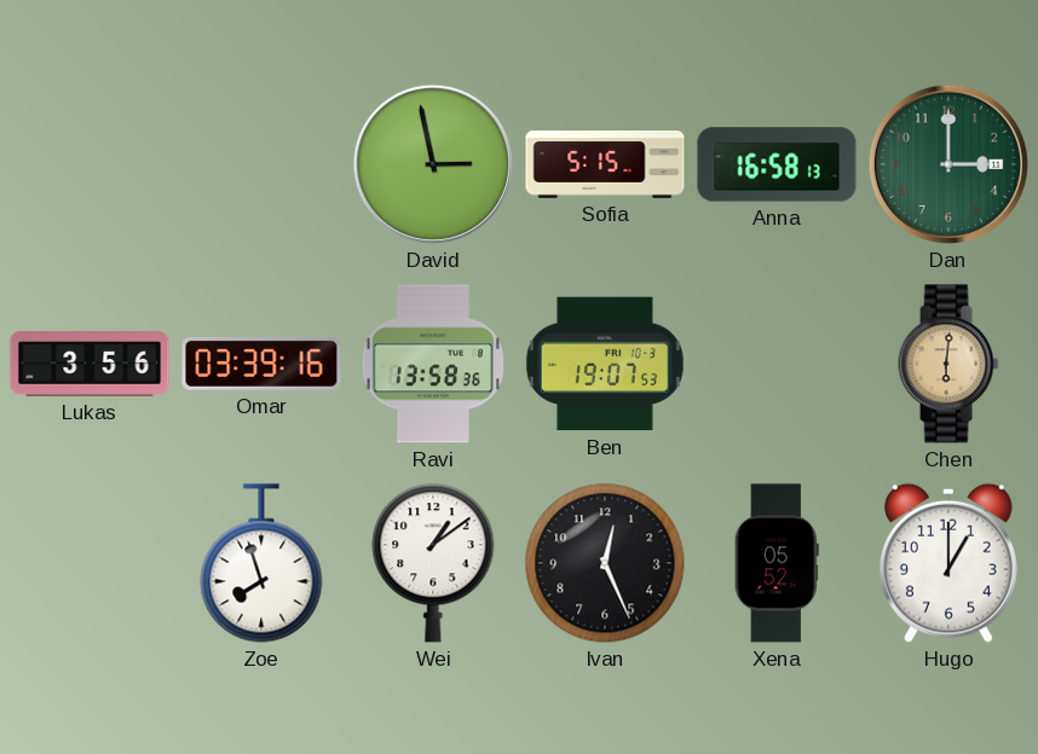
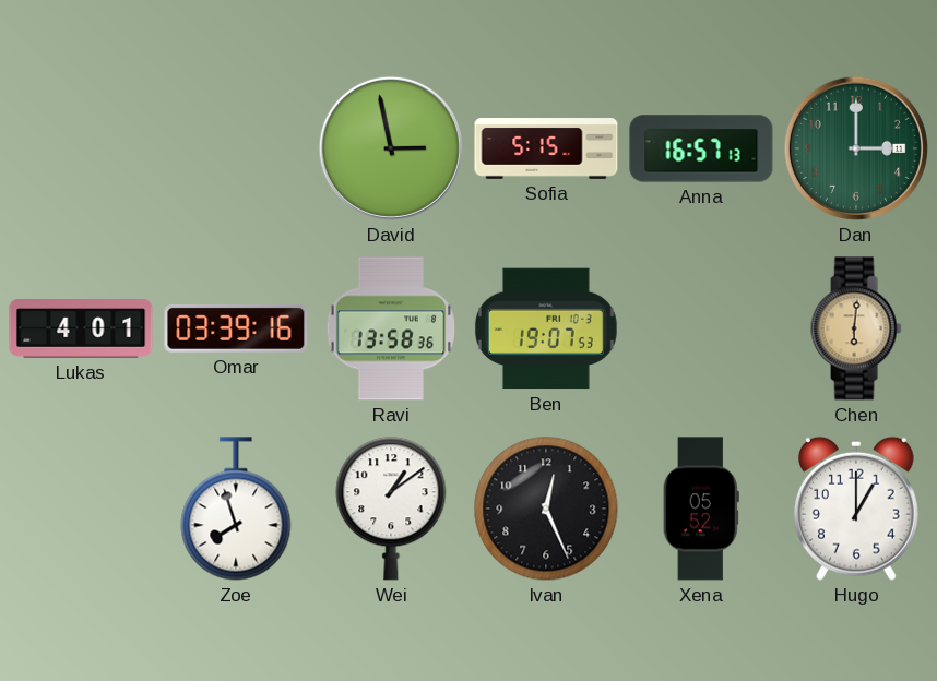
Anna: 16:58 -> 16:57 (701, 148)
Lukas: 3:56 -> 4:01 (81, 330)
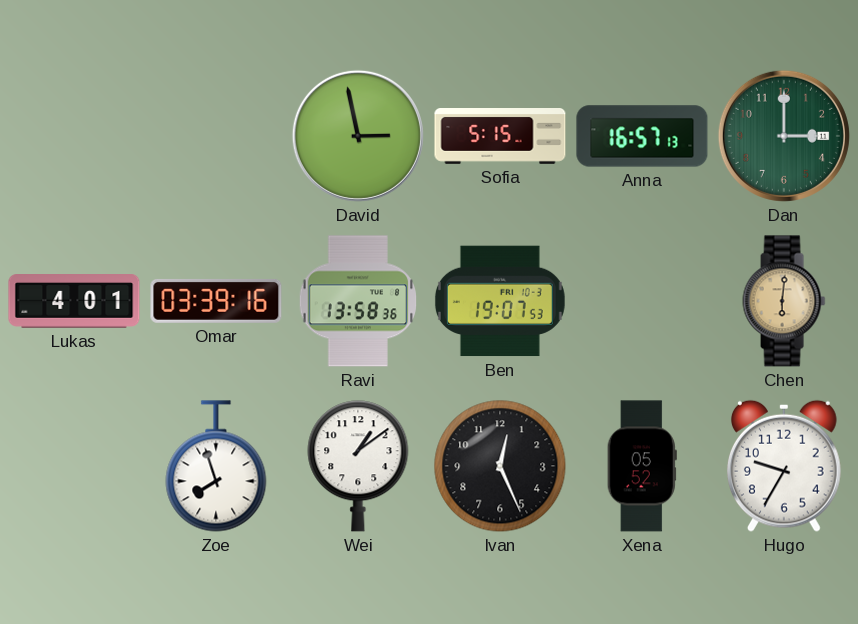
Hugo: 1:00 -> 9:35 (785, 466)
